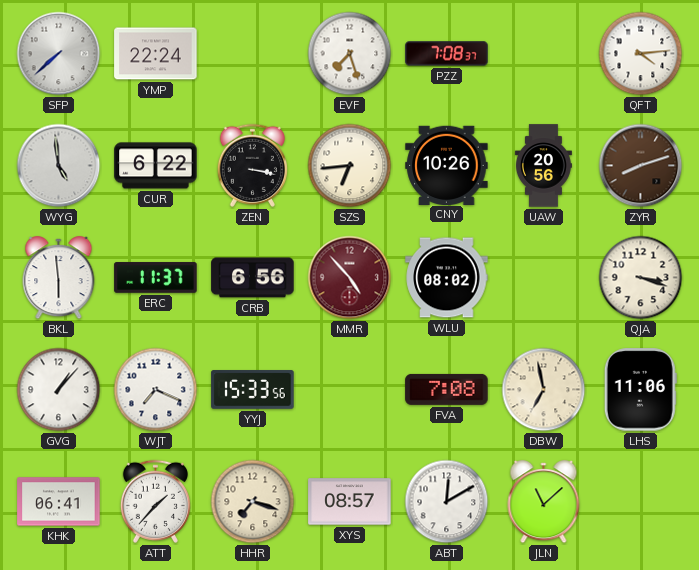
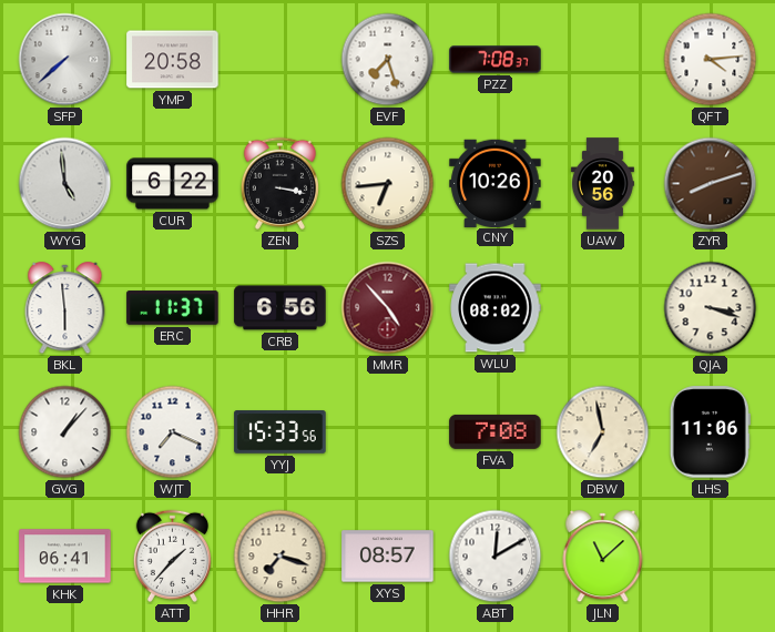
YMP: 22:24 -> 20:58 (173, 60)
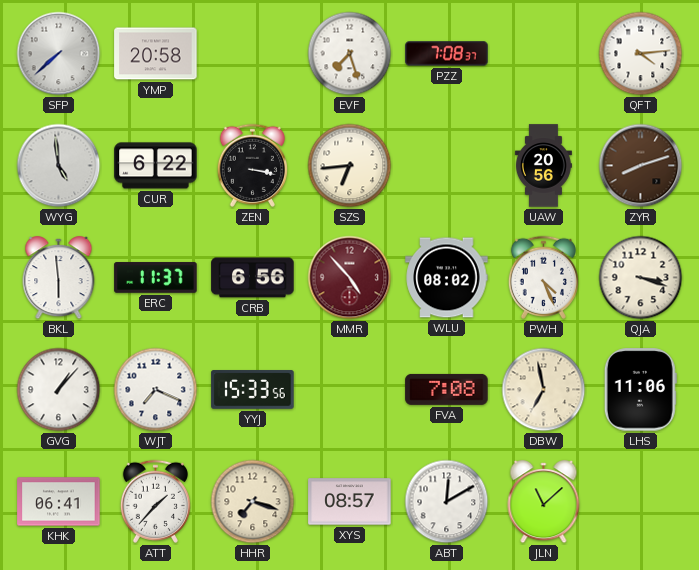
CNY: 10:26 -> none (496, 183)
PWH: none -> 4:26 (543, 277)
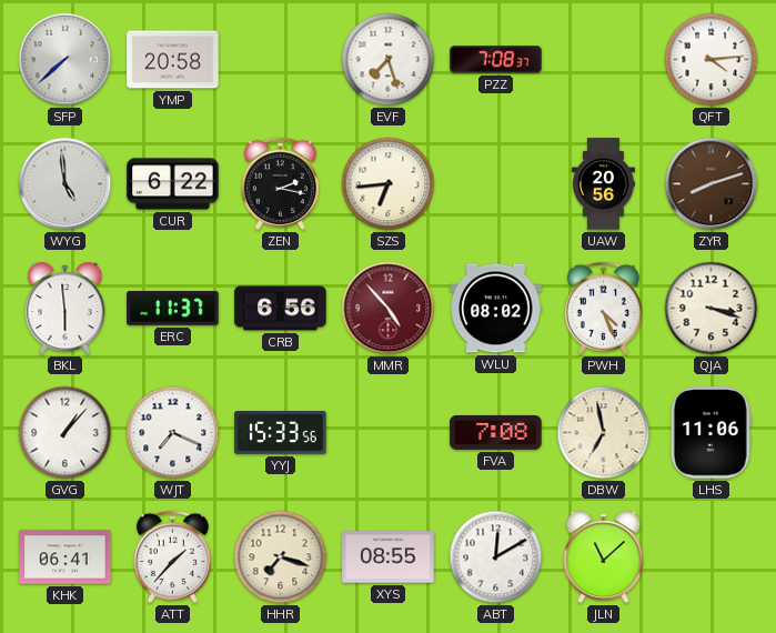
ZEN: 3:17 -> 2:17 (280, 183)
XYS: 08:57 -> 08:55 (389, 557)
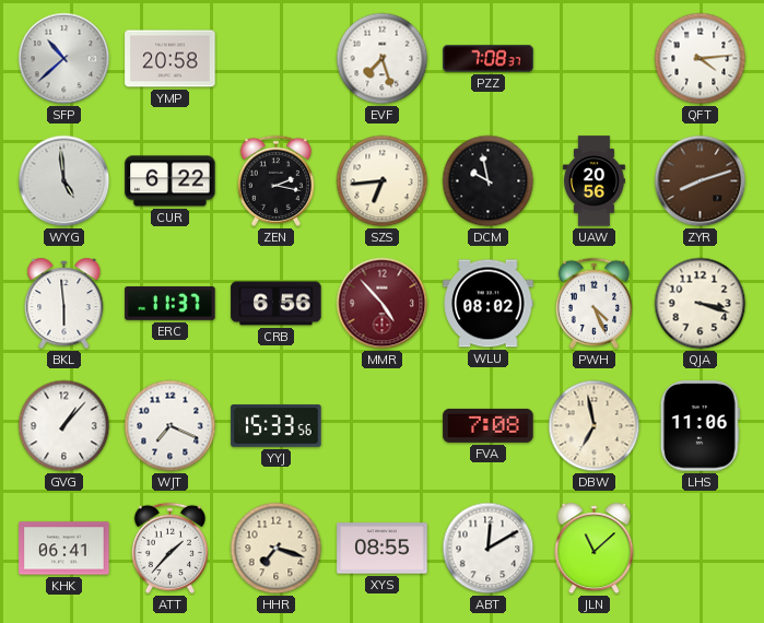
SFP: 7:38 -> 10:38 (64, 59)
DCM: none -> 9:58 (489, 181)
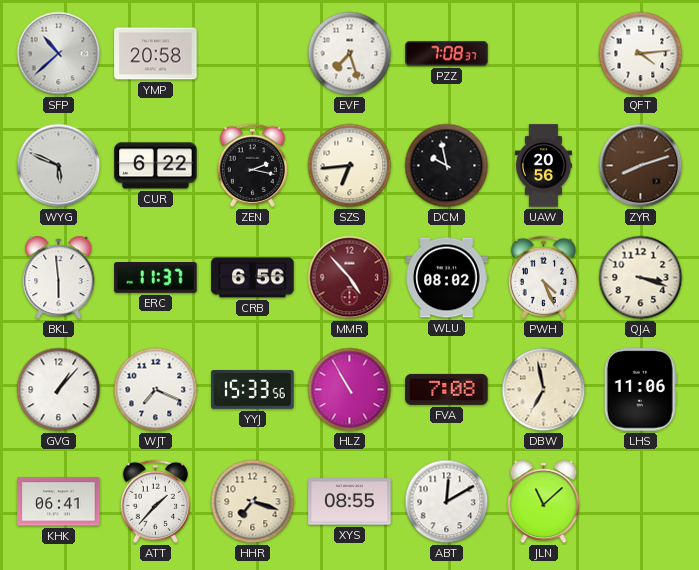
WYG: 4:59 -> 5:49 (59, 166)
HLZ: none -> 10:55 (350, 390)
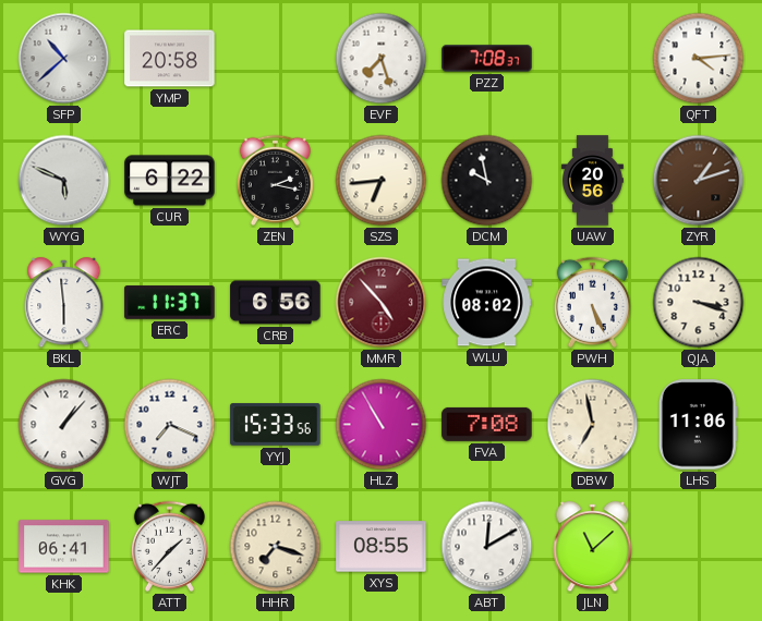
ZYR: 8:12 -> 1:12 (699, 181)
PWH: 4:26 -> 5:26 (592, 302)
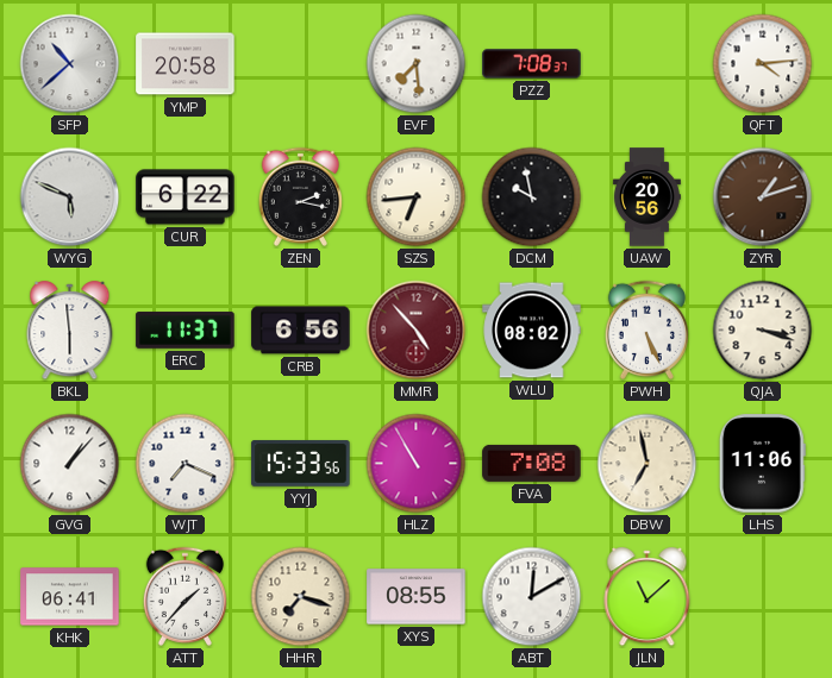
EVF: 7:27 -> 7:29 (417, 64)
